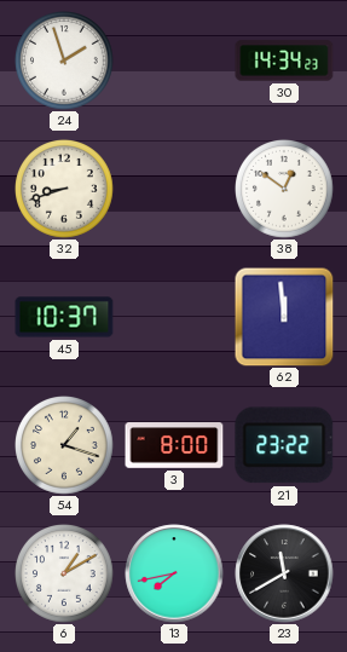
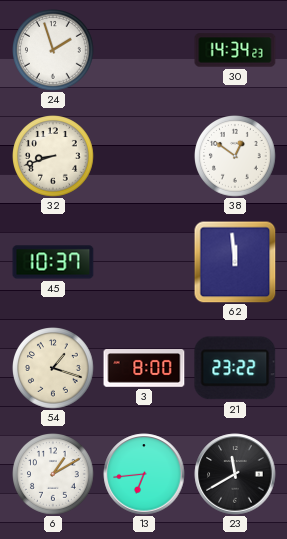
13: 7:43 -> 6:44 (144, 474)
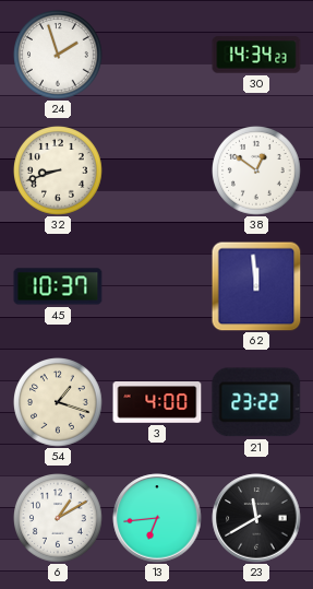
3: 8:00 -> 4:00 (157, 402)
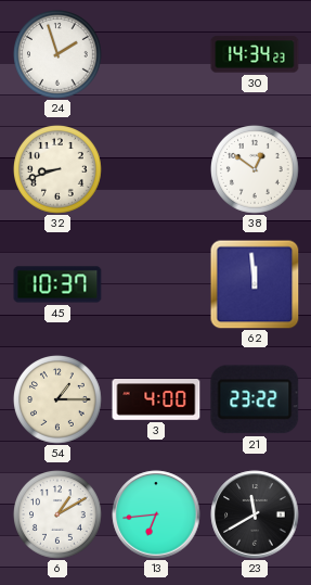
54: 1:18 -> 1:15 (59, 400)
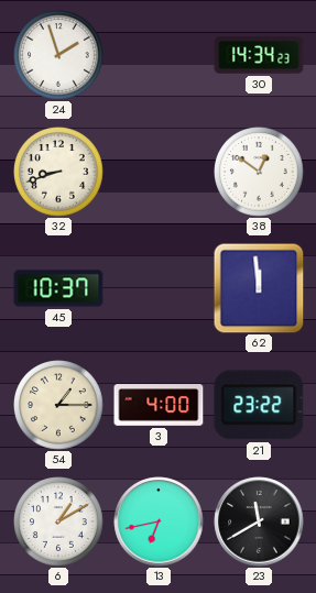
13: 6:44 -> 6:43 (159, 521)
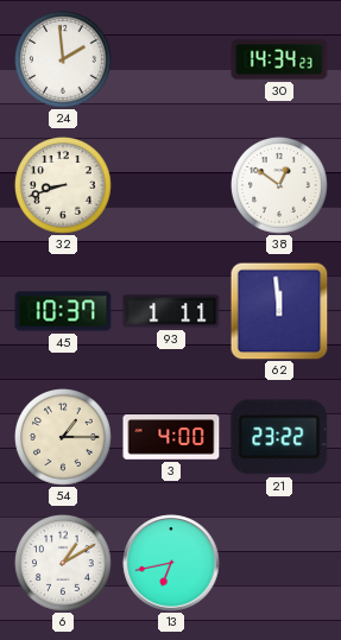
24: 1:57 -> 1:59 (64, 61)
93: none -> 1:11 (171, 311)
23: 11:40 -> none (259, 521)
